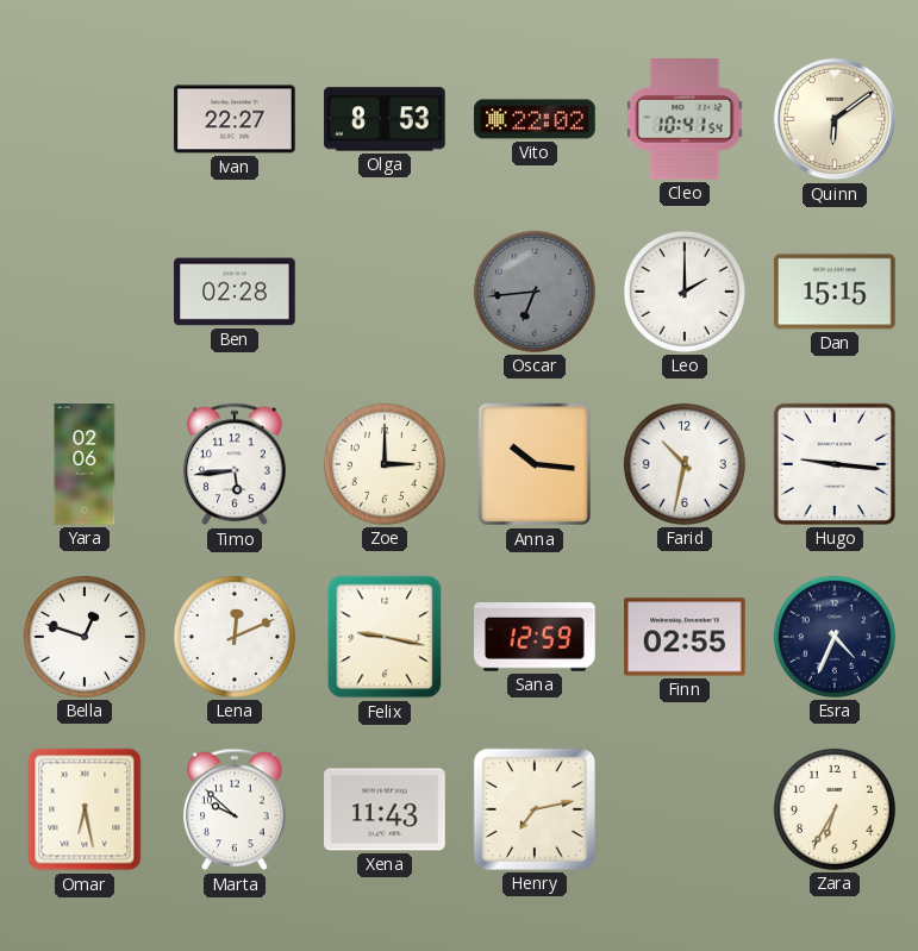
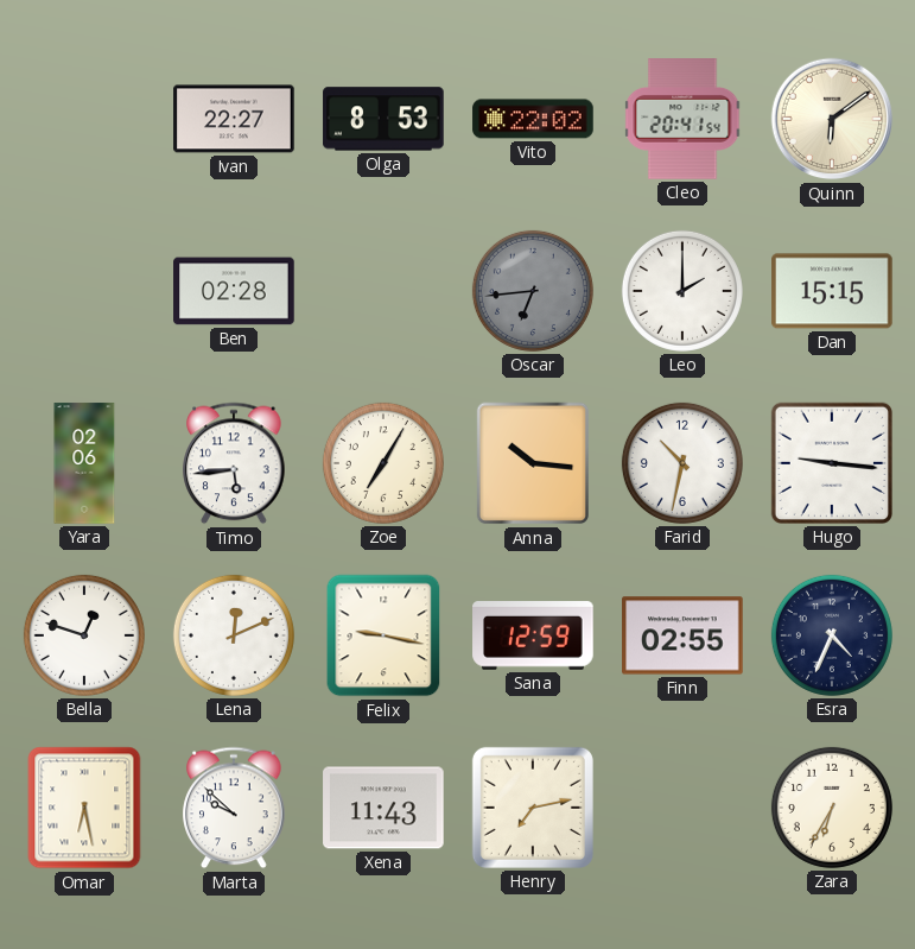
Cleo: 10:41 -> 20:41 (682, 119)
Zoe: 3:00 -> 7:05 (383, 463)
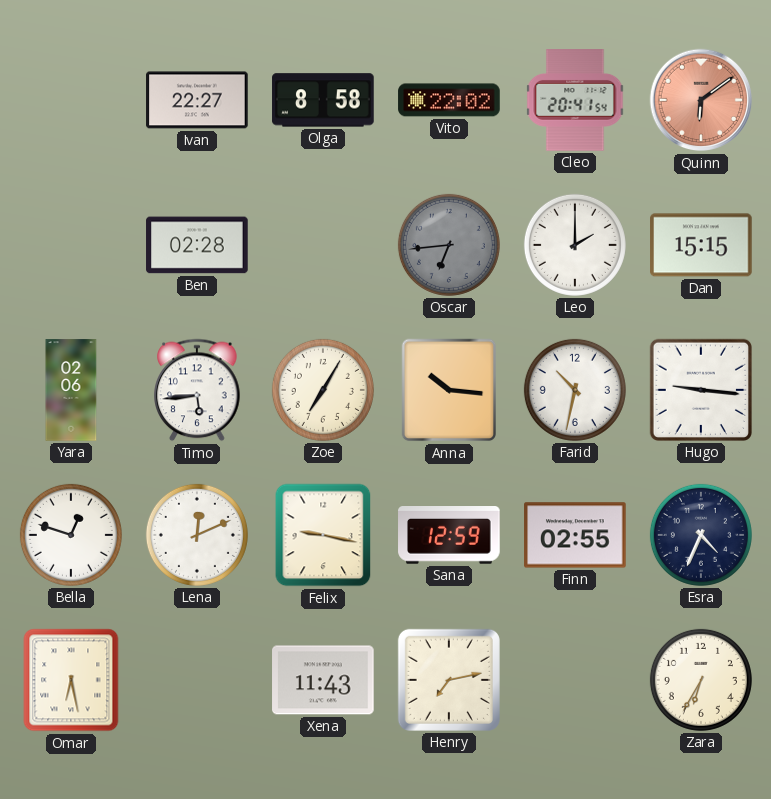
Olga: 8:53 -> 8:58 (323, 100)
Quinn dial: cream -> salmon (701, 100)
Marta: 9:52 -> none (234, 808)
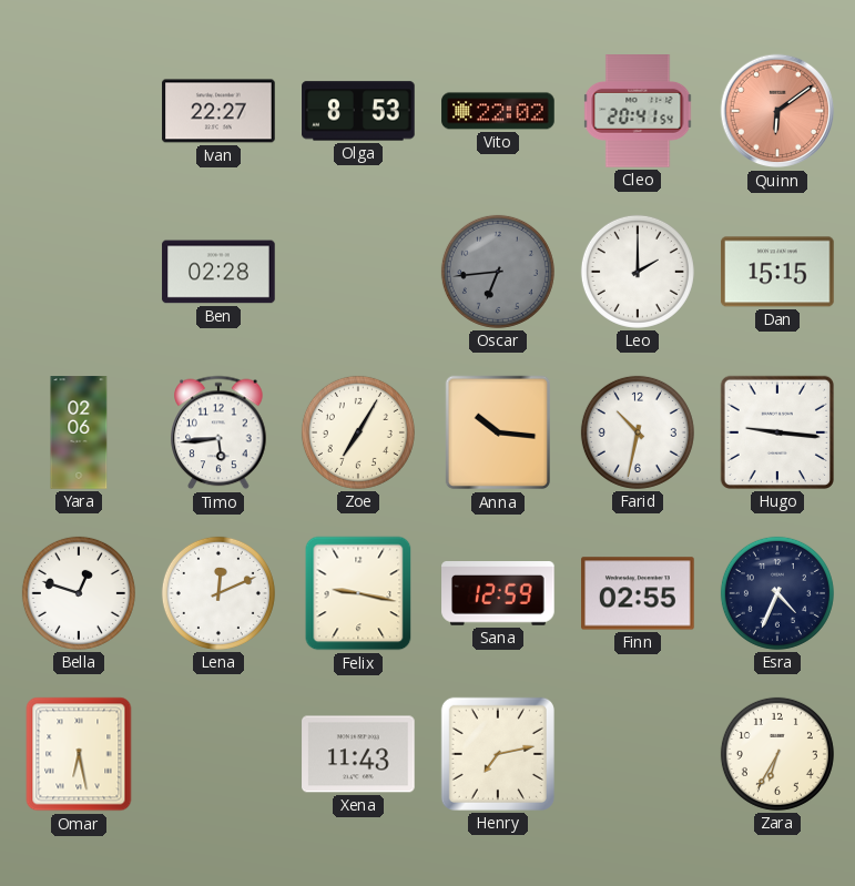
Olga: 8:58 -> 8:53 (358, 111)
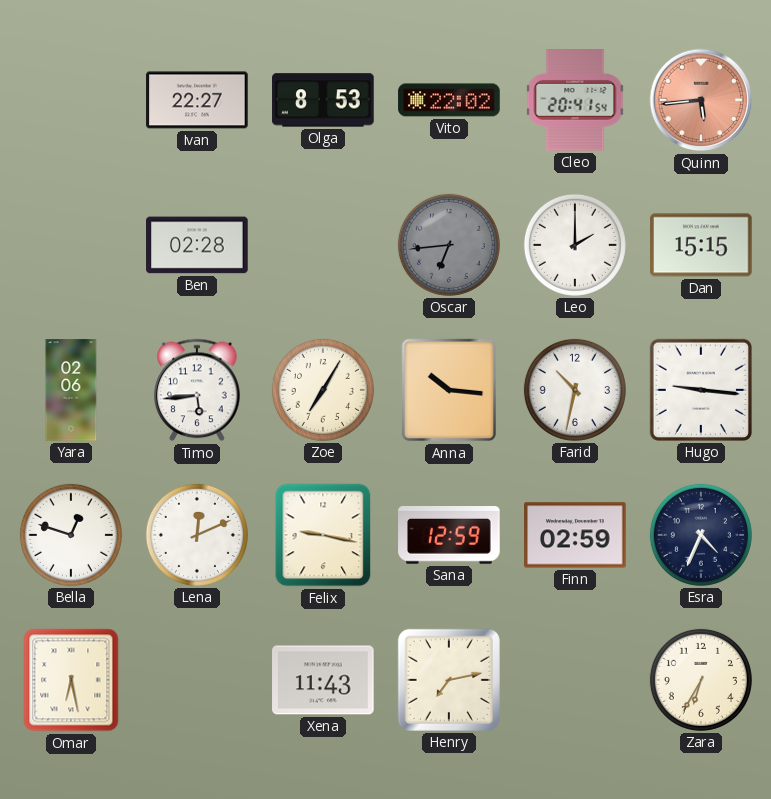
Quinn: 6:09 -> 5:44 (701, 100)
Finn: 02:55 -> 02:59 (575, 535)
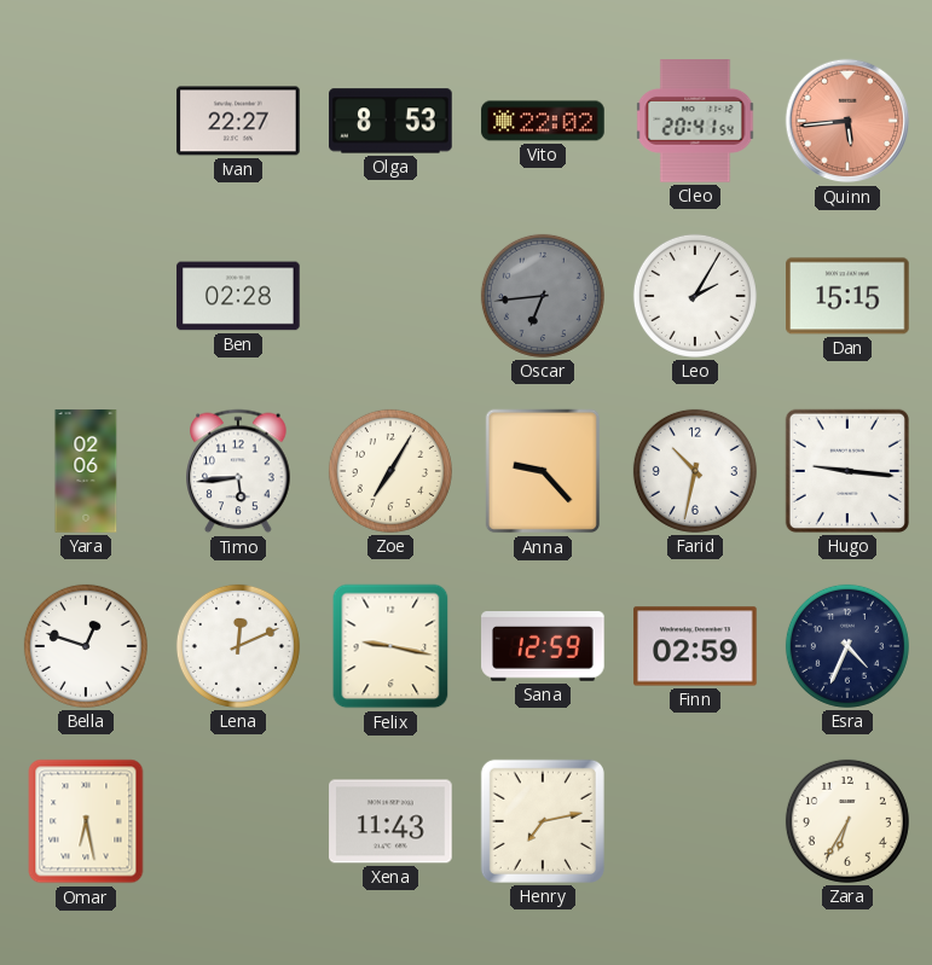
Leo: 2:00 -> 2:05 (695, 296)
Anna: 10:16 -> 9:23 (542, 471)
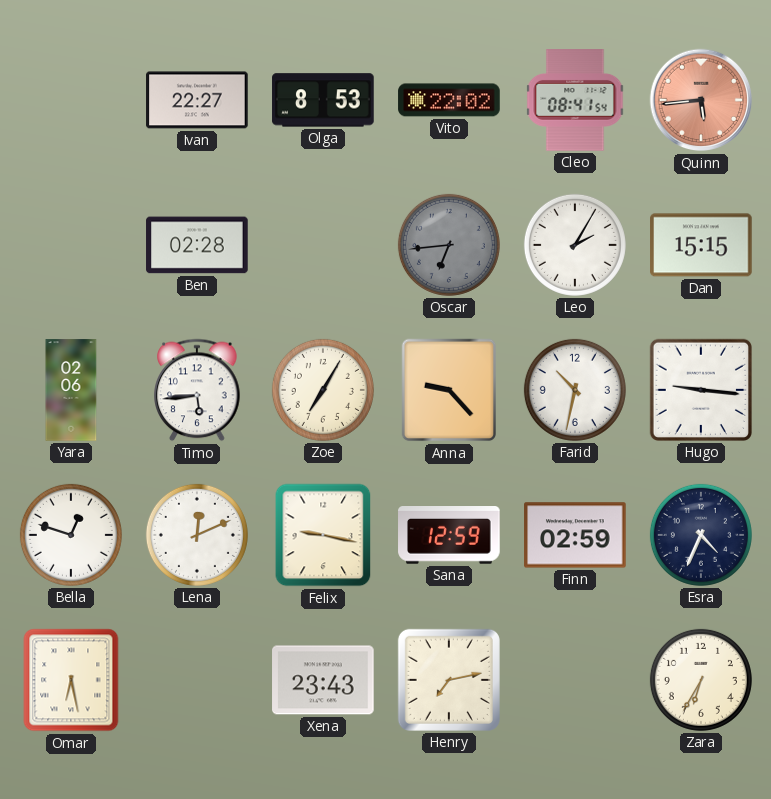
Cleo: 20:41 -> 08:41 (575, 100)
Xena: 11:43 -> 23:43 (323, 680)
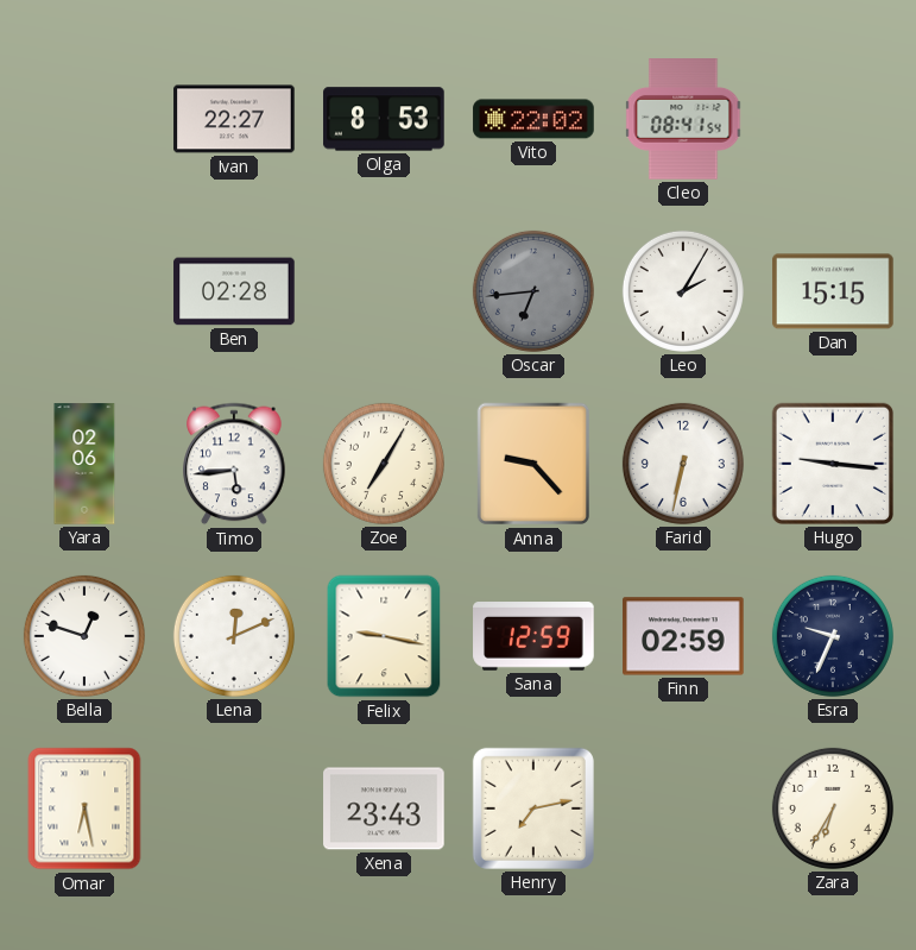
Quinn: 5:44 -> none (701, 100)
Farid: 10:32 -> 6:32 (683, 464)
Esra: 4:34 -> 9:34 (833, 636)
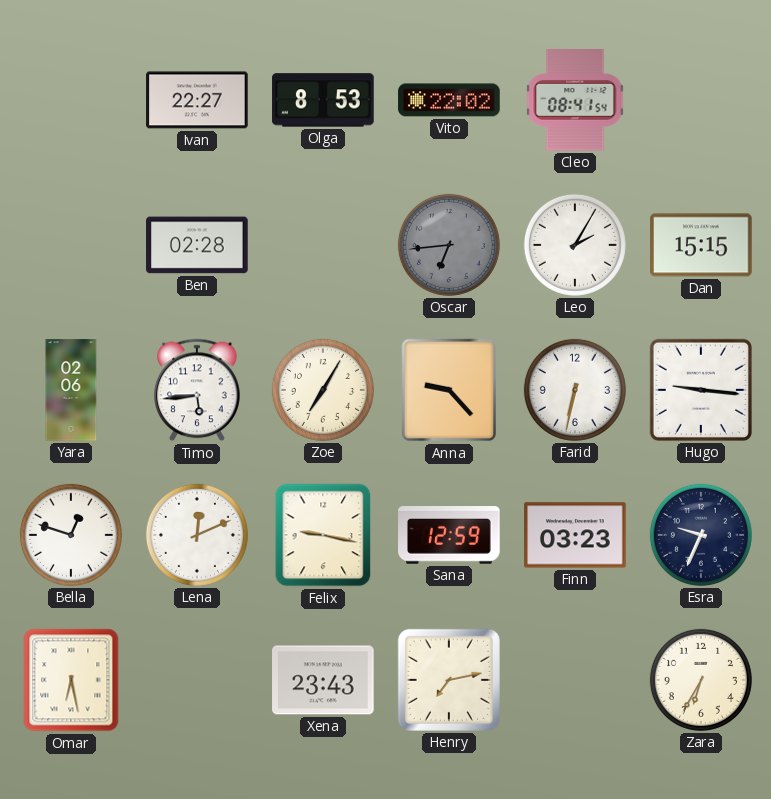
Finn: 02:59 -> 03:23 (575, 535)
